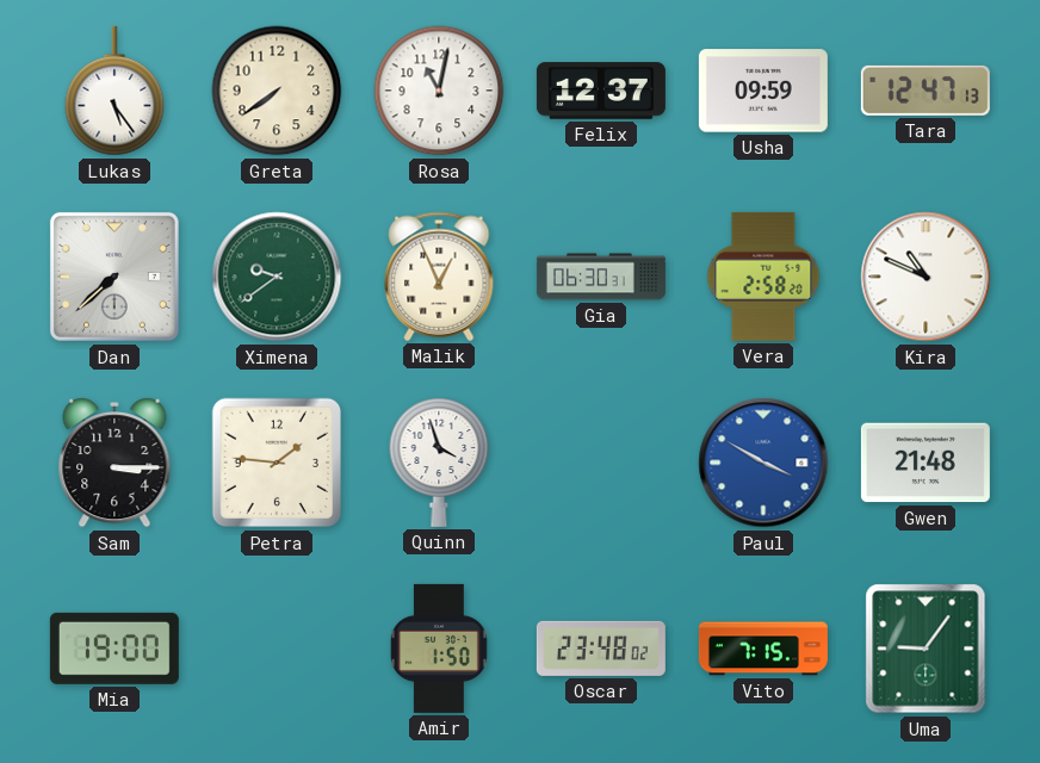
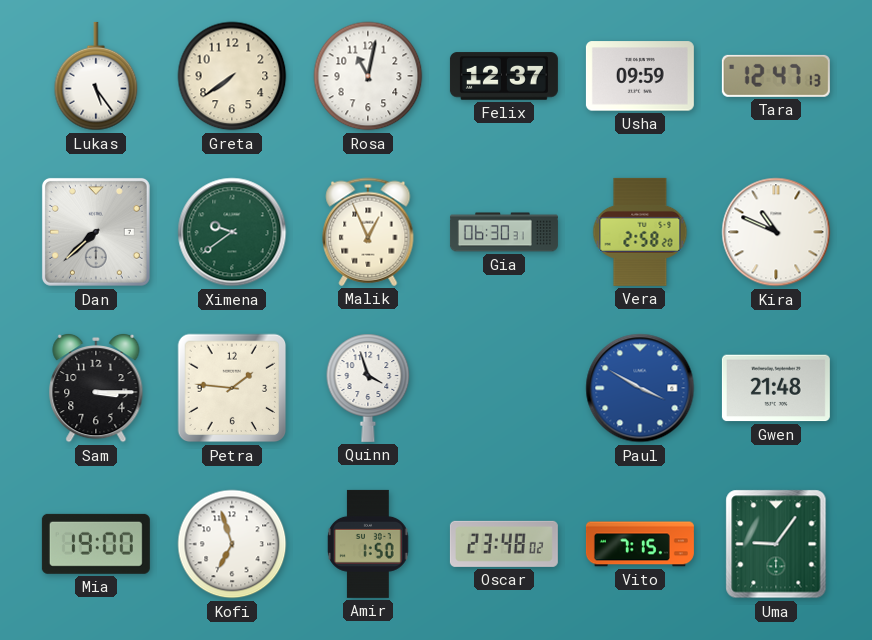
Kofi: none -> 6:57 (232, 544)
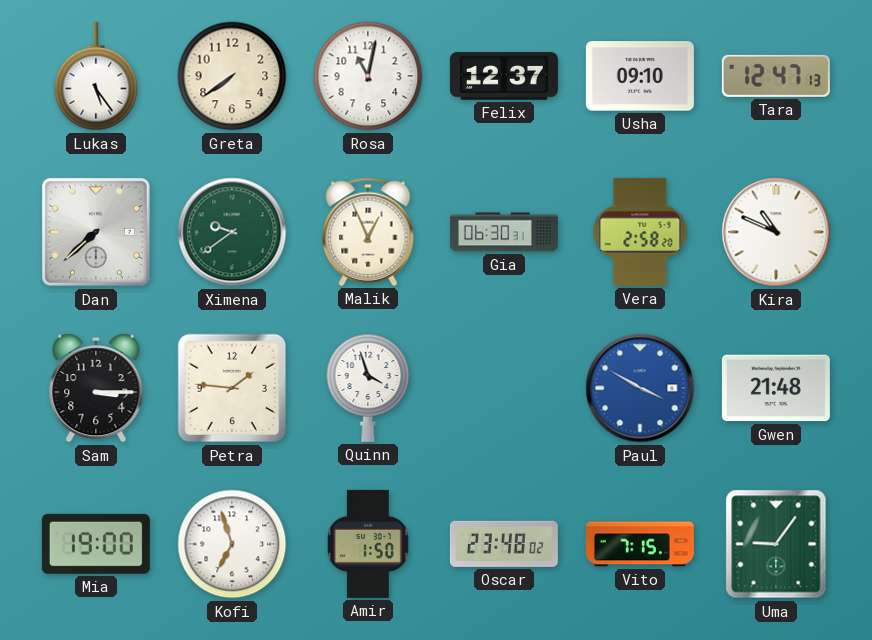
Usha: 09:59 -> 09:10 (640, 76)
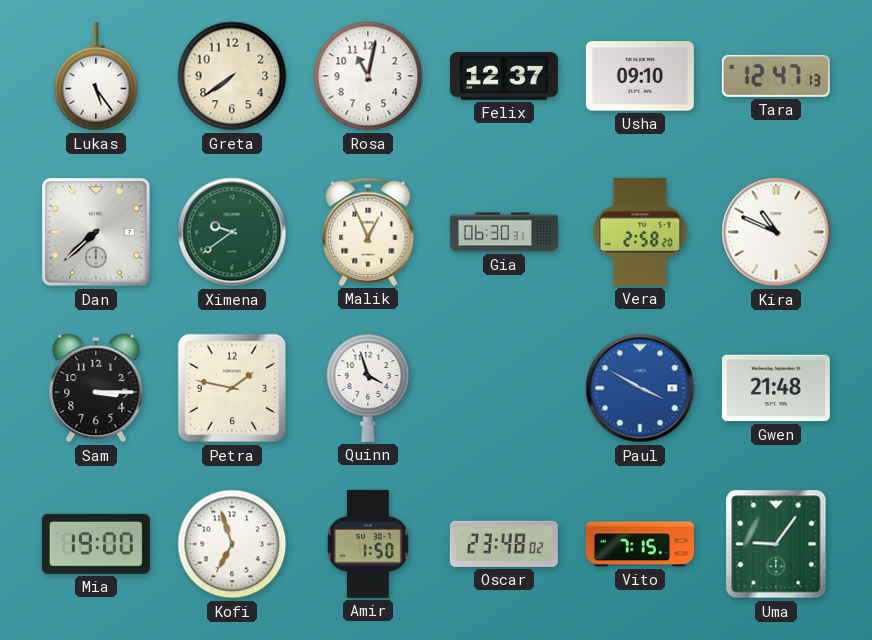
Petra: 1:46 -> 1:47 (232, 388)
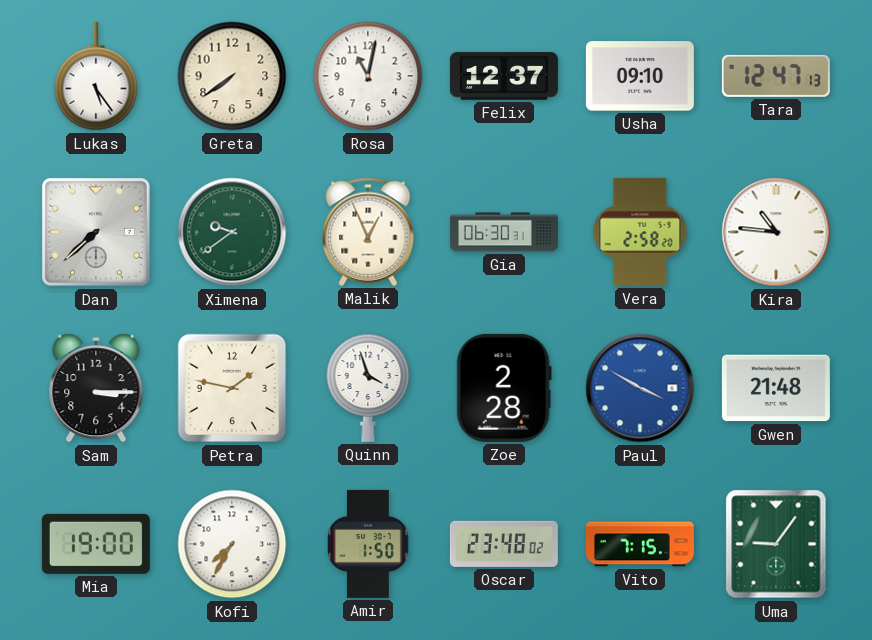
Kira: 10:49 -> 10:46 (776, 232)
Zoe: none -> 2:28 (504, 388)
Kofi: 6:57 -> 7:35 (232, 544)
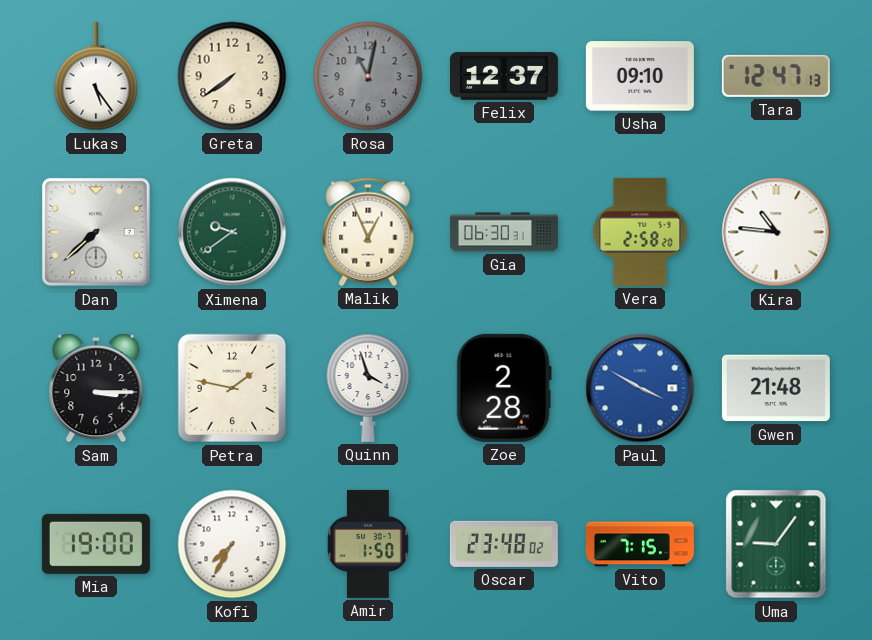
Rosa dial: white -> grey (368, 76)
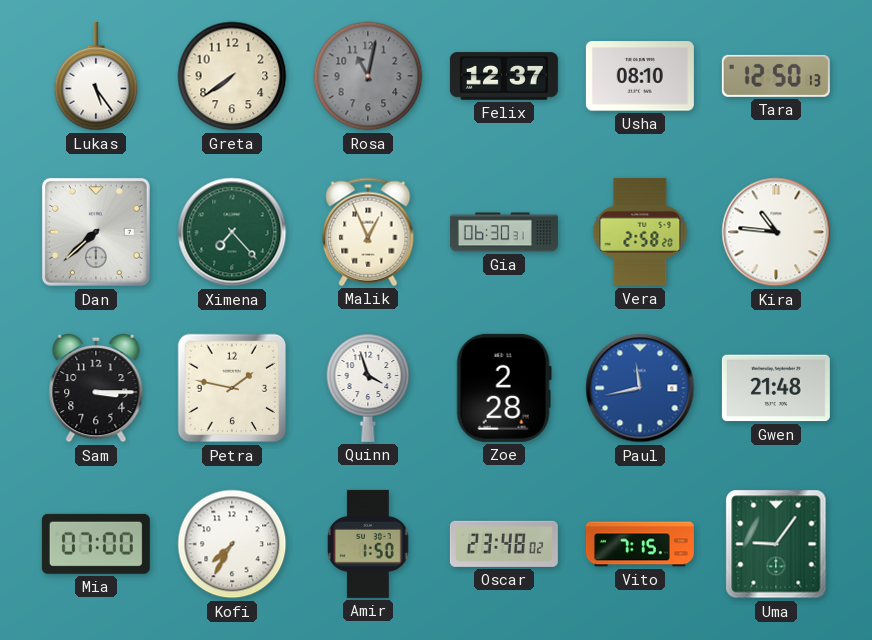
Usha: 09:10 -> 08:10 (640, 76)
Tara: 12:47 -> 12:50 (776, 76)
Ximena: 9:39 -> 7:23 (232, 232)
Paul: 3:50 -> 11:43 (640, 388)
Mia: 19:00 -> 07:00 (96, 544)
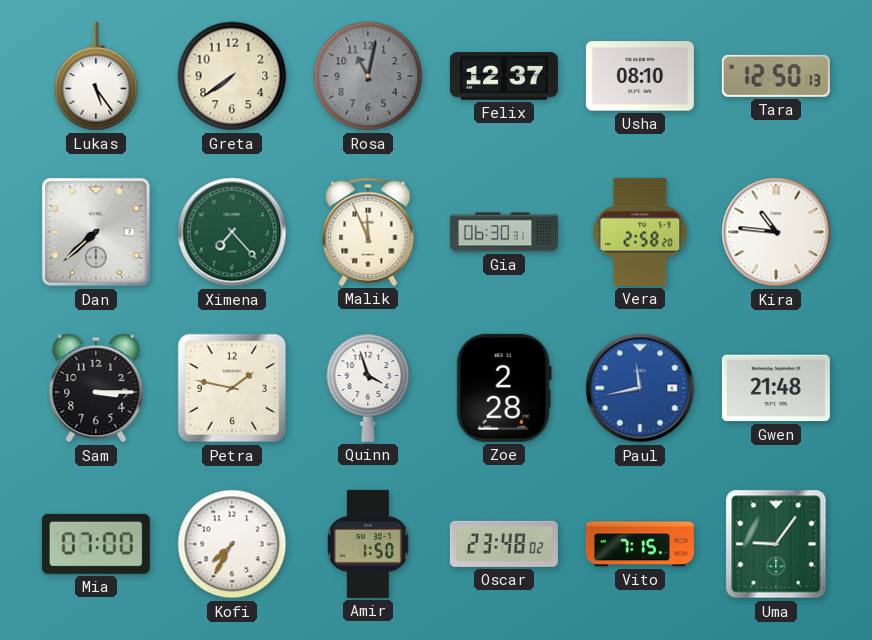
Malik: 12:56 -> 11:56 (368, 232)
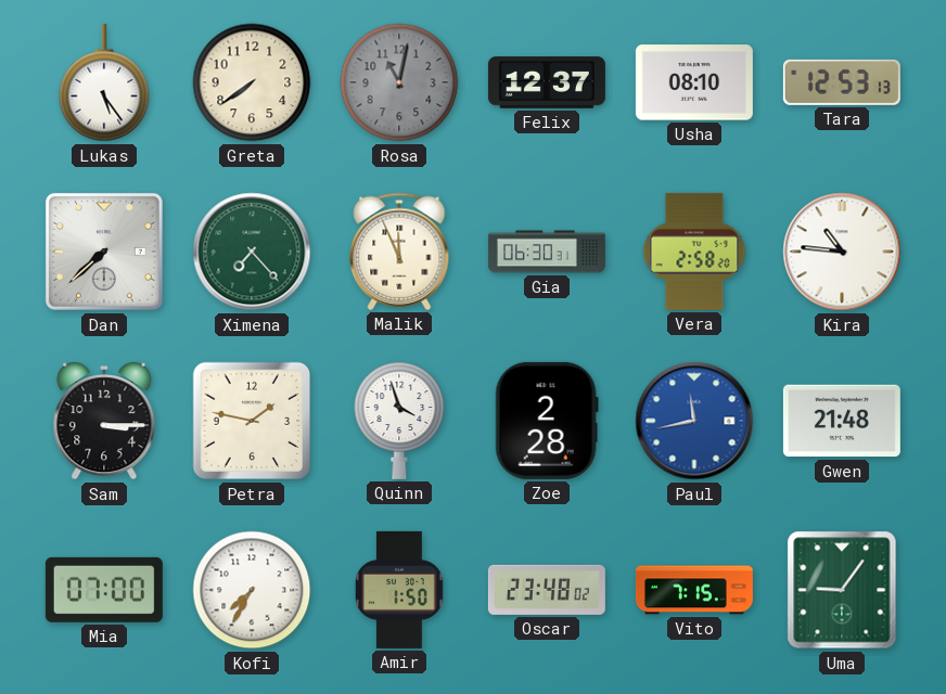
Tara: 12:50 -> 12:53 (842, 82)
